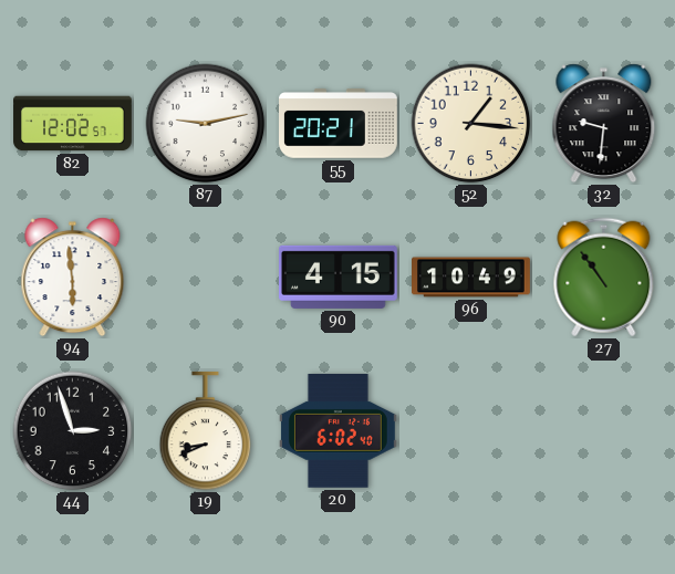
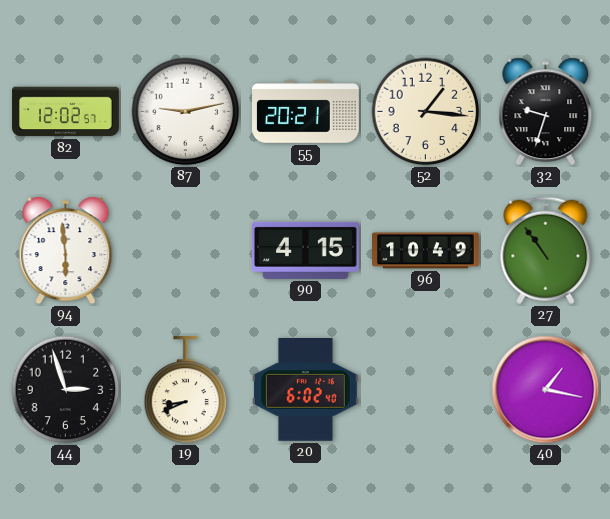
32: 9:31 -> 9:33 (546, 112)
40: none -> 1:17 (546, 390)
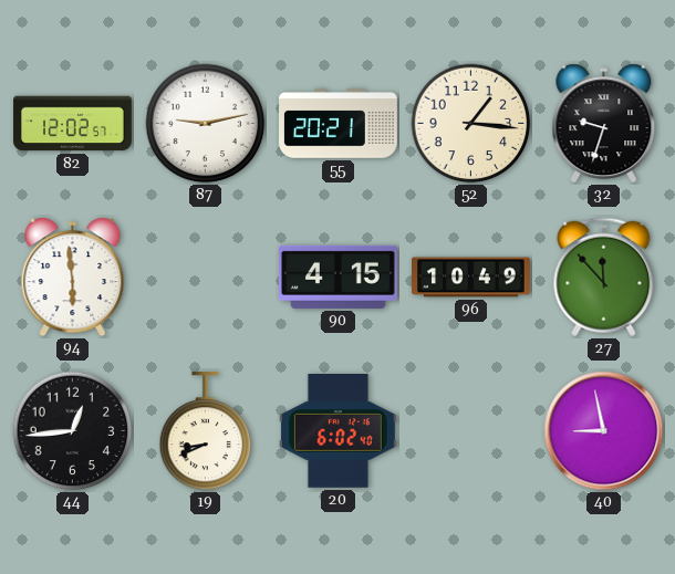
27: 10:54 -> 11:53 (604, 278)
44: 2:57 -> 12:44 (73, 431)
40: 1:17 -> 8:58 (604, 431)
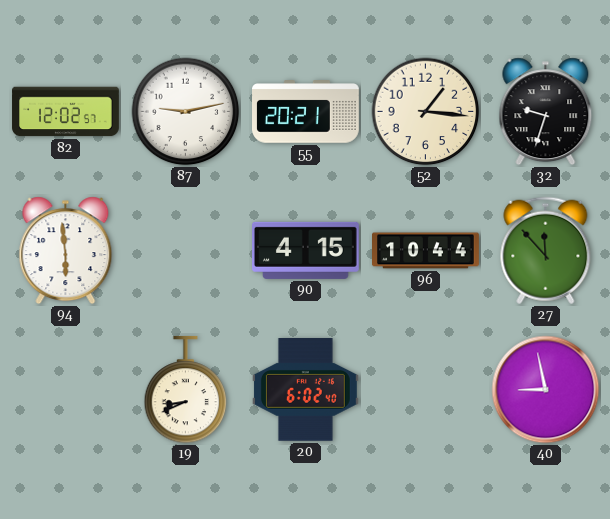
96: 10:49 -> 10:44 (426, 251)
44: 12:44 -> none (73, 431)
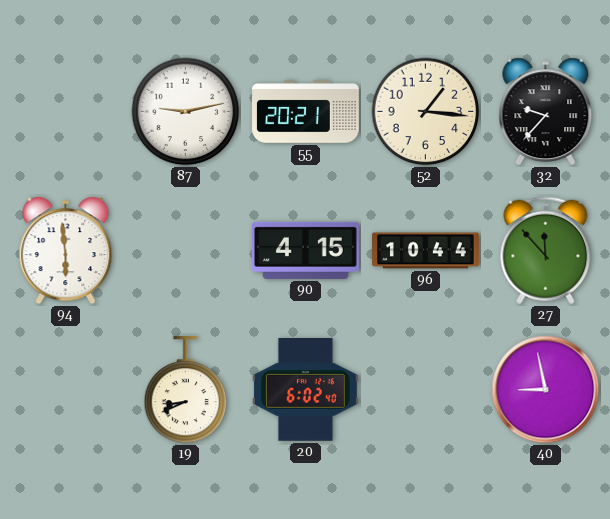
82: 12:02 -> none (66, 112)
32: 9:33 -> 9:37 (546, 112)
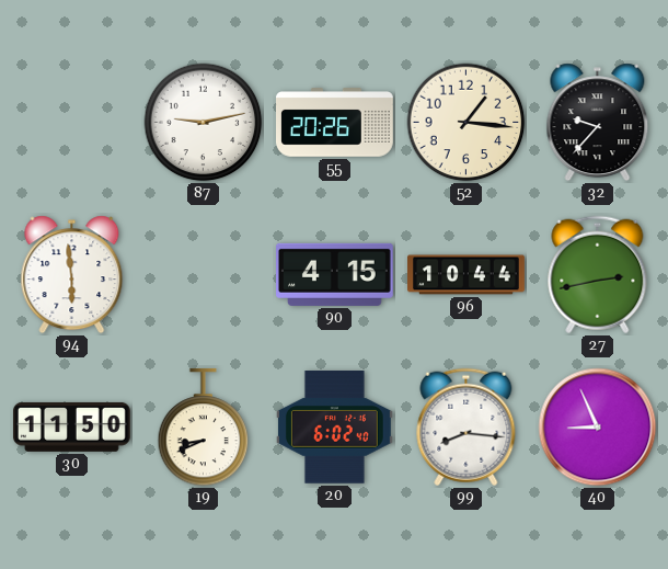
55: 20:21 -> 20:26 (335, 123)
27: 11:53 -> 2:43 (598, 275)
30: none -> 11:50 (71, 426)
99: none -> 8:16 (467, 428)
40: 8:58 -> 8:56 (598, 428)
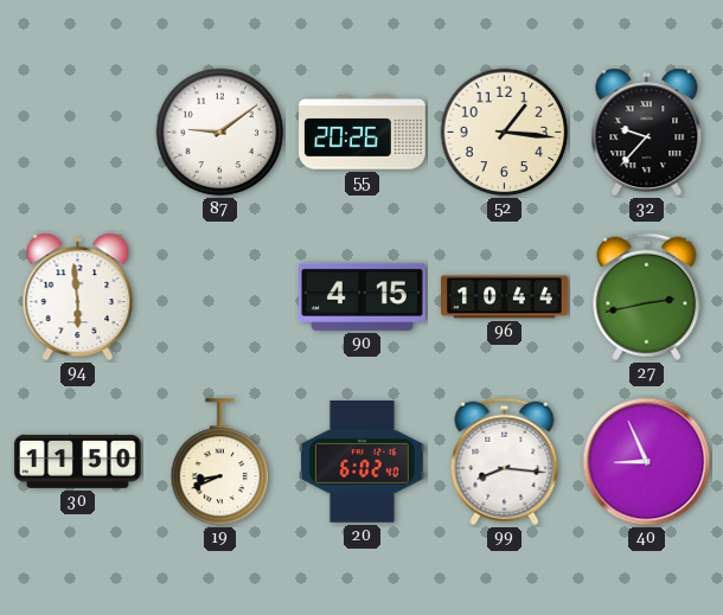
87: 9:13 -> 9:09 (220, 133)
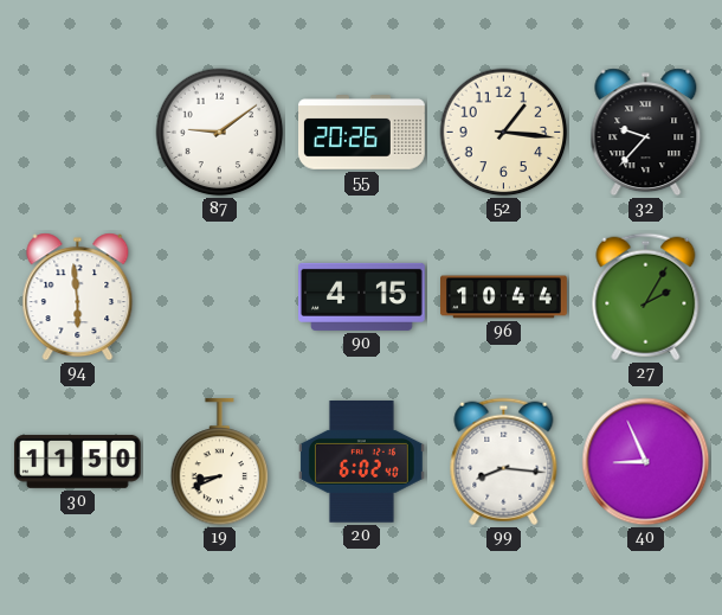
27: 2:43 -> 2:05 (646, 297)
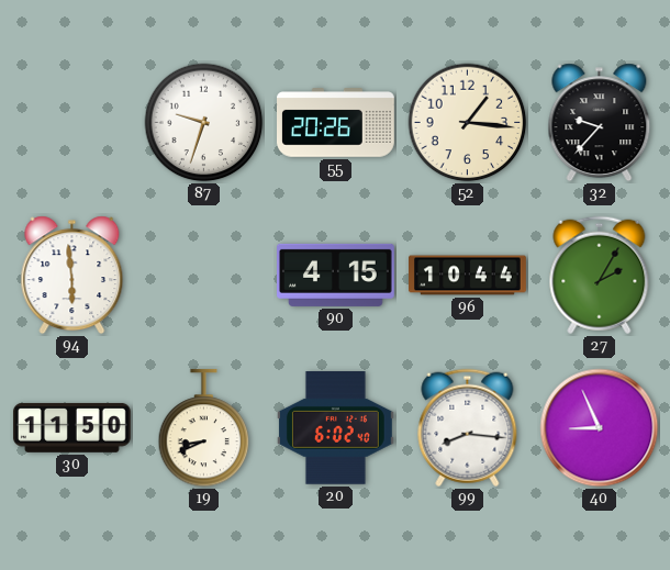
87: 9:09 -> 9:33 (204, 123)
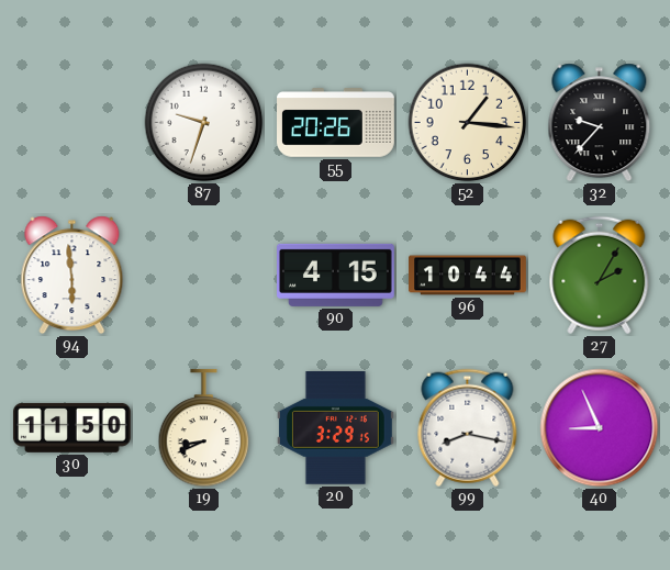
20: 6:02 -> 3:29 (335, 428)
99: 8:16 -> 8:17 (468, 428)
